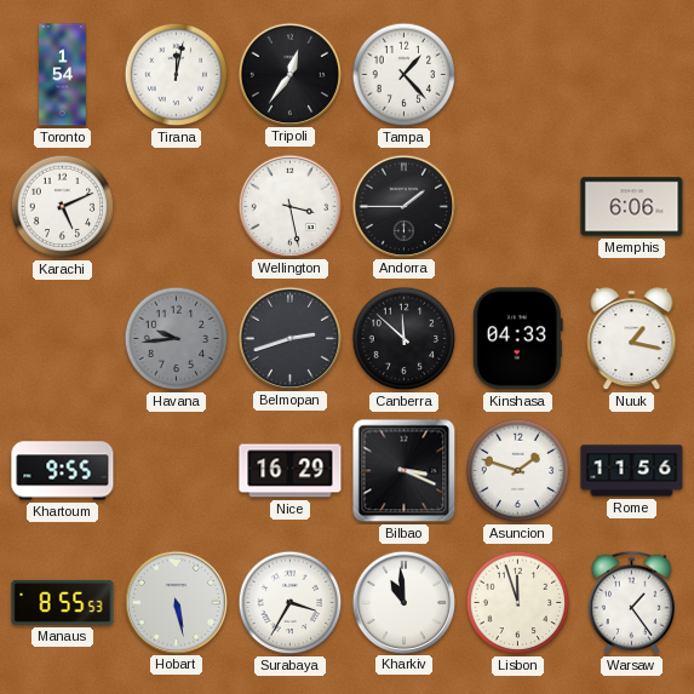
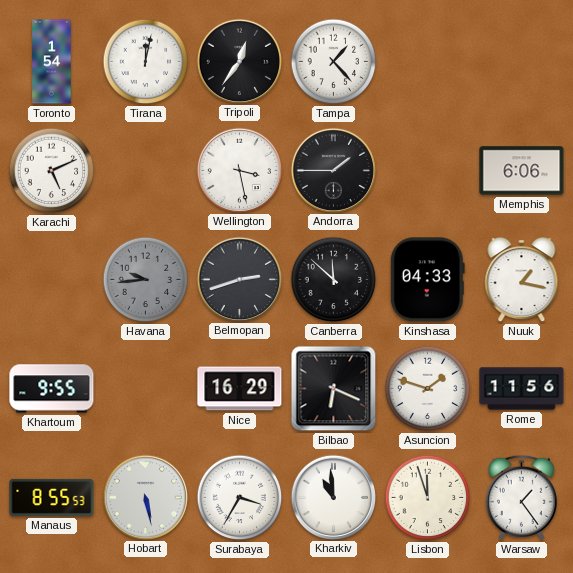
Bilbao: 3:19 -> 6:19 (334, 389)
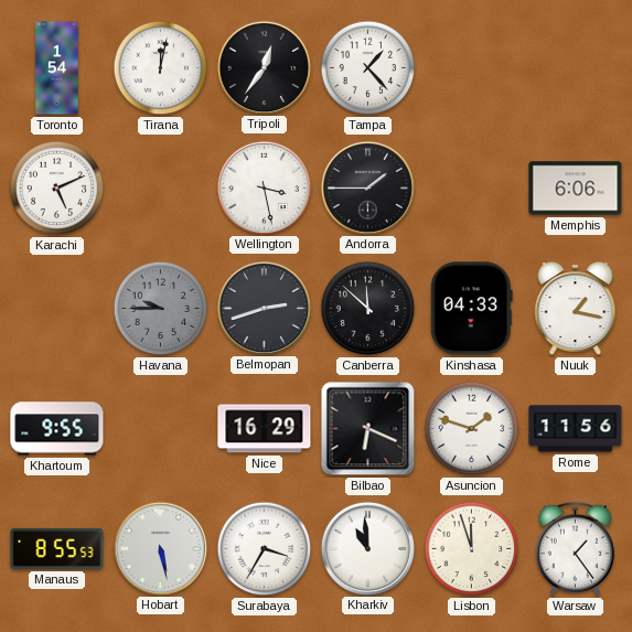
Havana: 9:44 -> 9:45 (161, 309)
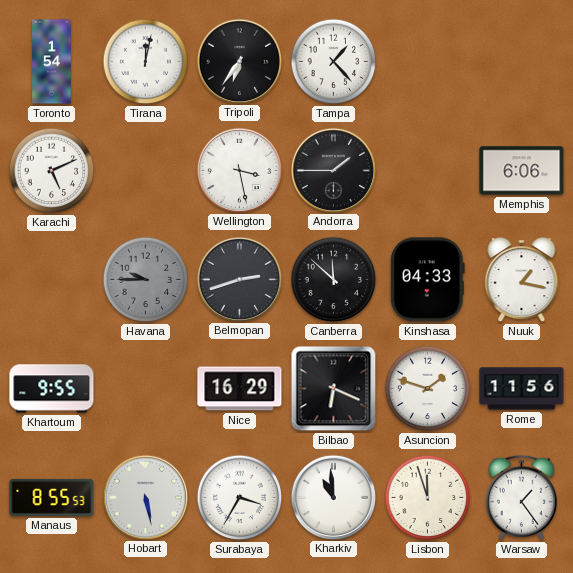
Tripoli: 12:36 -> 6:36 (239, 61)
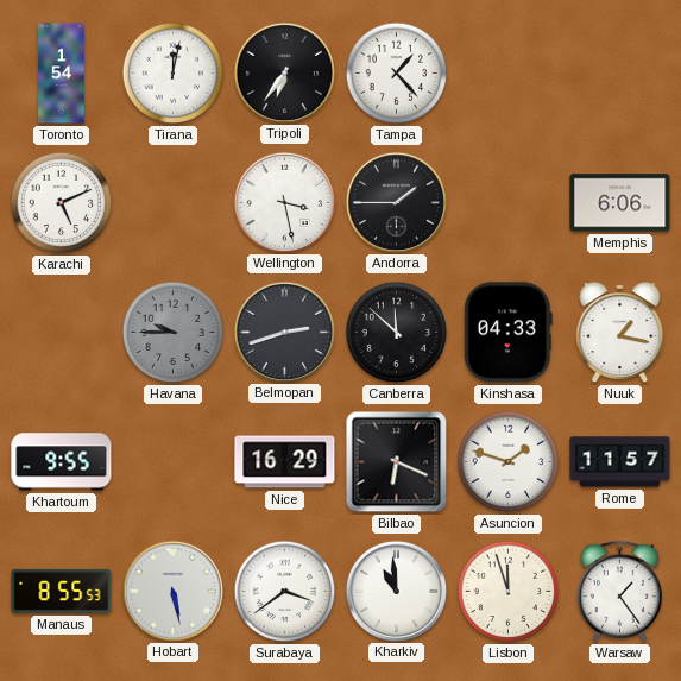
Rome: 11:56 -> 11:57 (620, 462)
Surabaya: 3:35 -> 3:39 (285, 592)
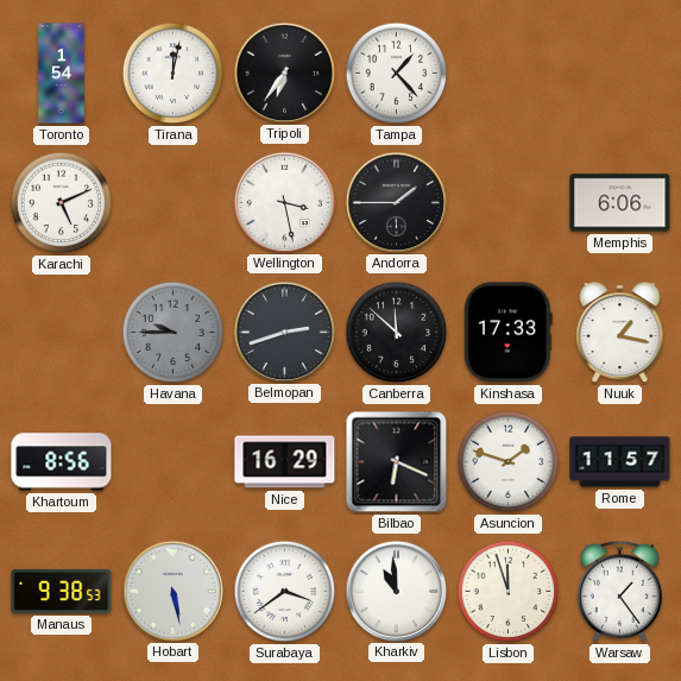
Kinshasa: 04:33 -> 17:33 (507, 333)
Khartoum: 9:55 -> 8:56 (62, 462)
Manaus: 8:55 -> 9:38 (62, 591)
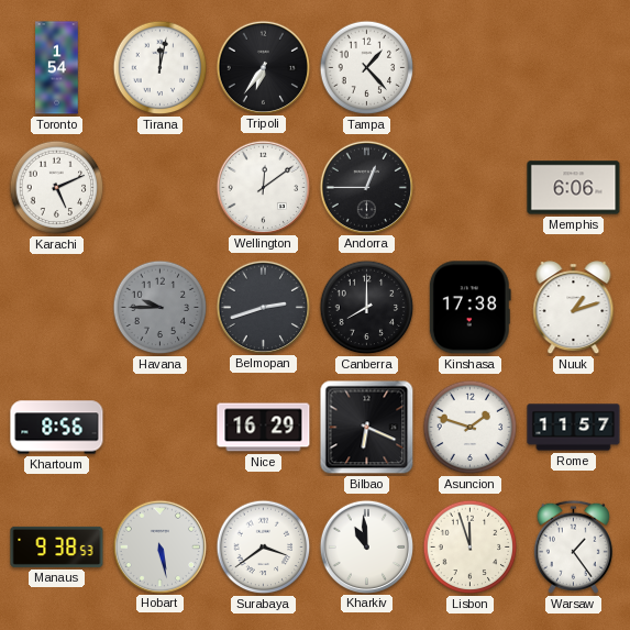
Wellington: 3:28 -> 12:09 (263, 187)
Andorra: 1:45 -> 12:45 (366, 187)
Canberra: 11:52 -> 8:00 (367, 308)
Kinshasa: 17:33 -> 17:38 (469, 308)
Nuuk: 1:17 -> 1:12 (574, 308)
